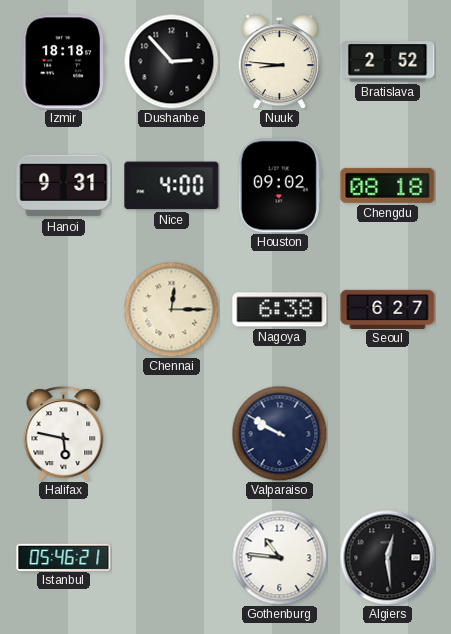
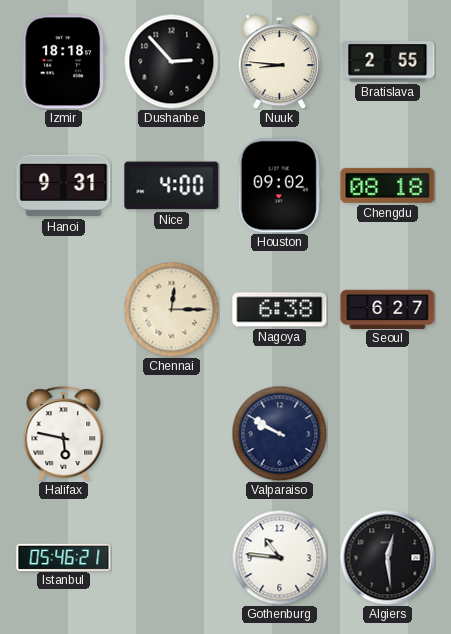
Bratislava: 2:52 -> 2:55 (388, 62)
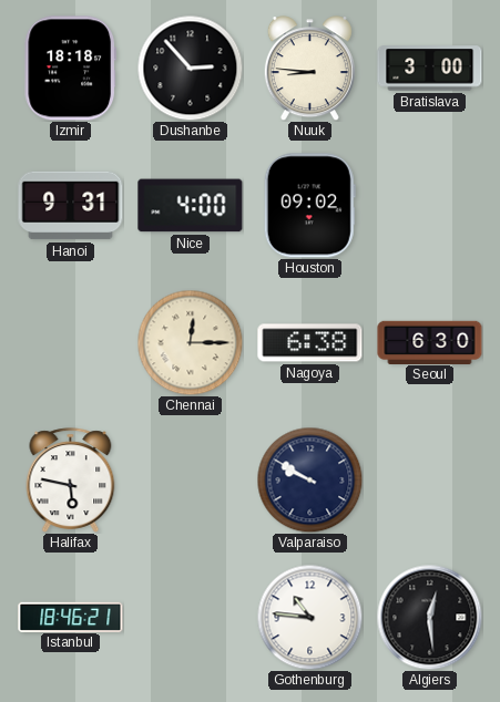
Bratislava: 2:55 -> 3:00 (430, 69)
Chengdu: 08:18 -> none (388, 185)
Seoul: 6:27 -> 6:30 (430, 342)
Istanbul: 05:46 -> 18:46 (71, 617)
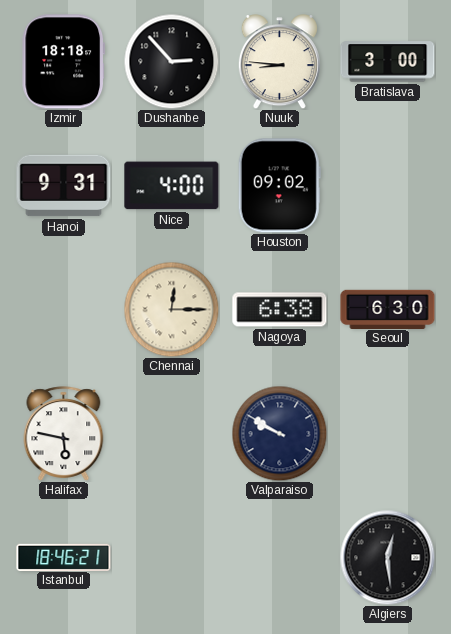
Gothenburg: 10:46 -> none (309, 617)
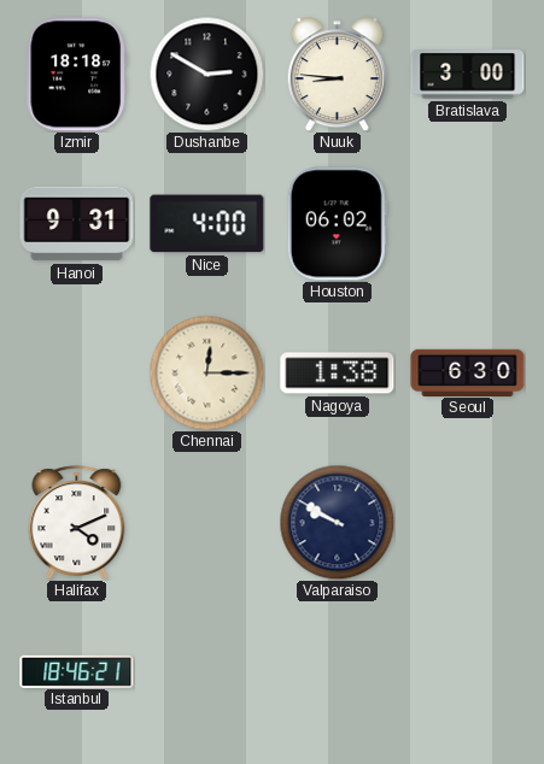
Dushanbe: 2:53 -> 2:50 (206, 74)
Houston: 09:02 -> 06:02 (337, 224)
Nagoya: 6:38 -> 1:38 (338, 374)
Halifax: 5:47 -> 4:11 (77, 523)
Algiers: 12:29 -> none (387, 557)
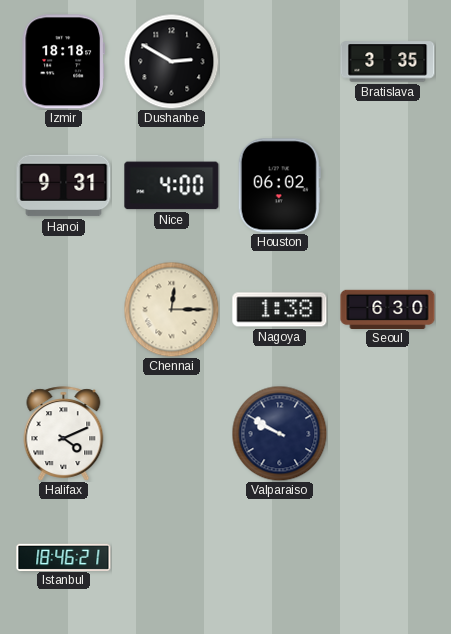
Nuuk: 8:46 -> none (337, 75)
Bratislava: 3:00 -> 3:35 (388, 62)
